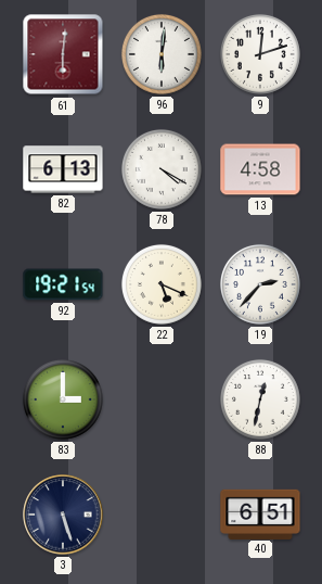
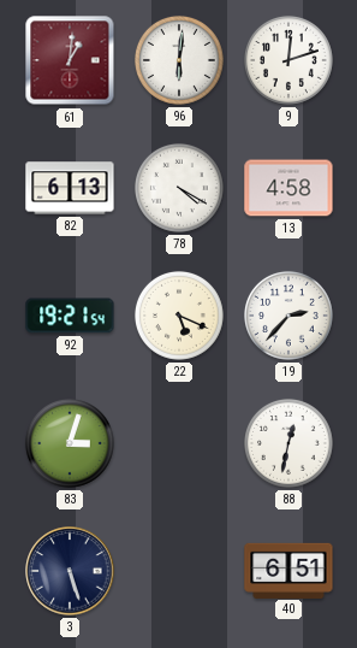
61: 6:01 -> 1:01 (70, 60)
83: 3:00 -> 3:03 (70, 443)
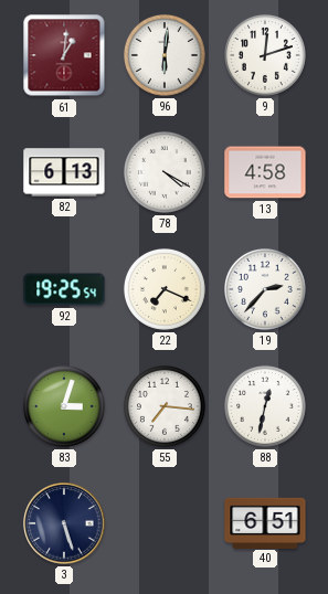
92: 19:21 -> 19:25 (64, 289)
22: 5:19 -> 7:19 (165, 289)
55: none -> 7:16 (165, 406)
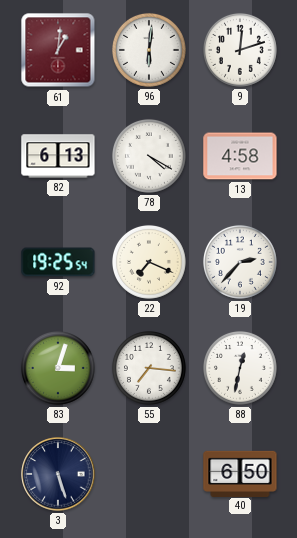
40: 6:51 -> 6:50 (240, 473)
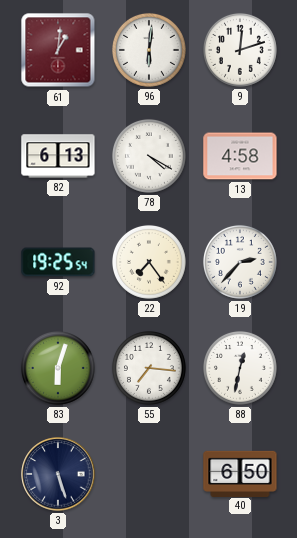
22: 7:19 -> 7:24 (149, 262)
83: 3:03 -> 6:03 (58, 368)
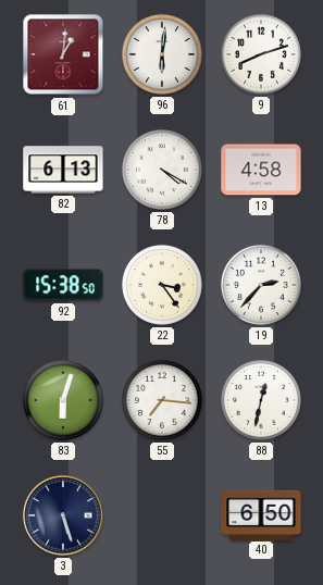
9: 12:12 -> 8:12 (261, 54)
92: 19:25 -> 15:38 (63, 285)
22: 7:24 -> 3:24 (162, 285)
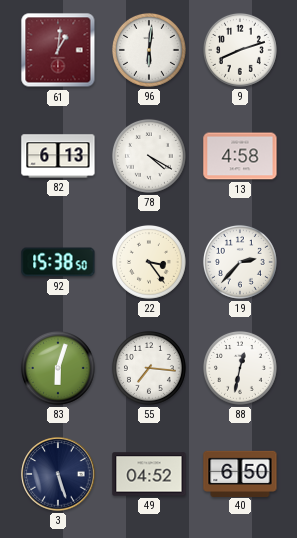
49: none -> 04:52 (149, 474)
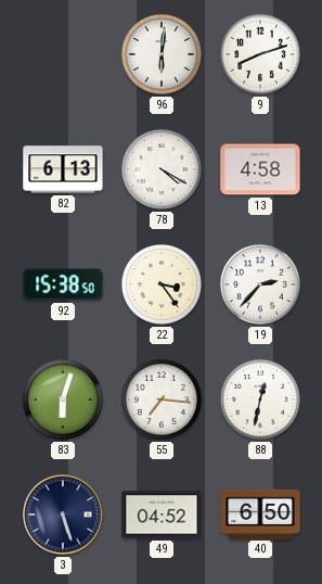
61: 1:01 -> none (58, 50)
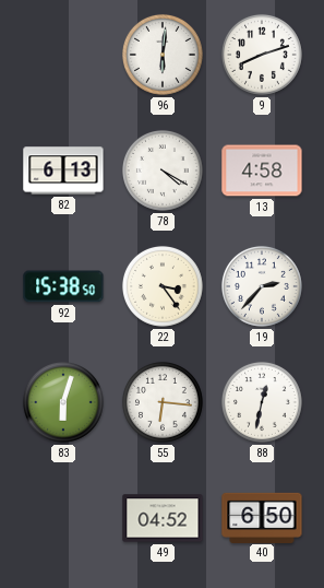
55: 7:16 -> 6:16 (163, 402)
3: 5:27 -> none (63, 515)
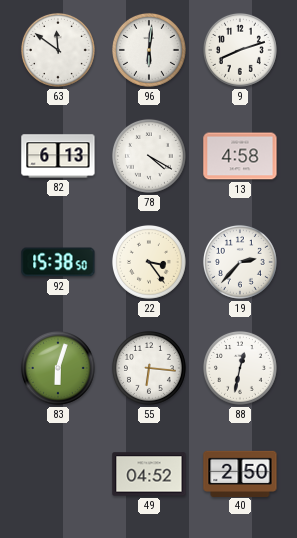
63: none -> 11:51 (58, 50)
40: 6:50 -> 2:50 (240, 473)
